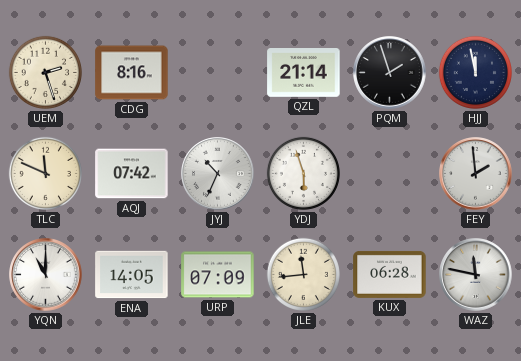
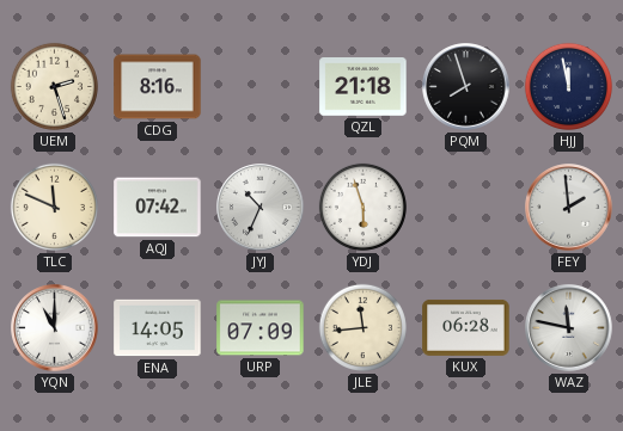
QZL: 21:14 -> 21:18 (364, 87)
PQM: 1:57 -> 7:57 (466, 87)
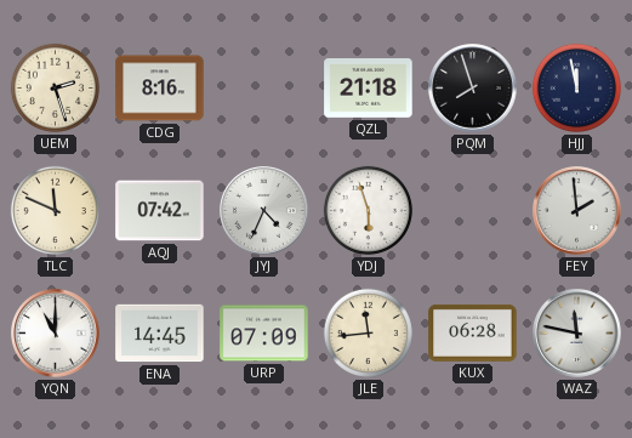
JYJ: 10:34 -> 4:34 (264, 211)
ENA: 14:05 -> 14:45 (160, 334)
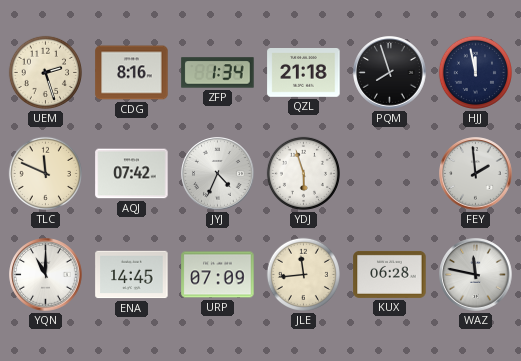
ZFP: none -> 1:34 (218, 73)
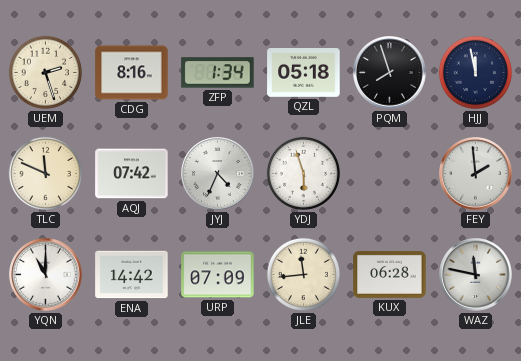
QZL: 21:18 -> 05:18 (304, 73)
ENA: 14:45 -> 14:42 (132, 275)
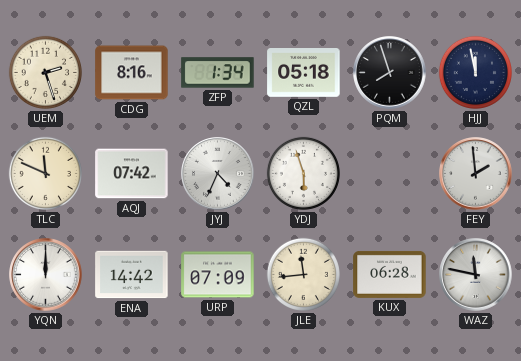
YQN: 11:00 -> 12:00 (46, 275)
